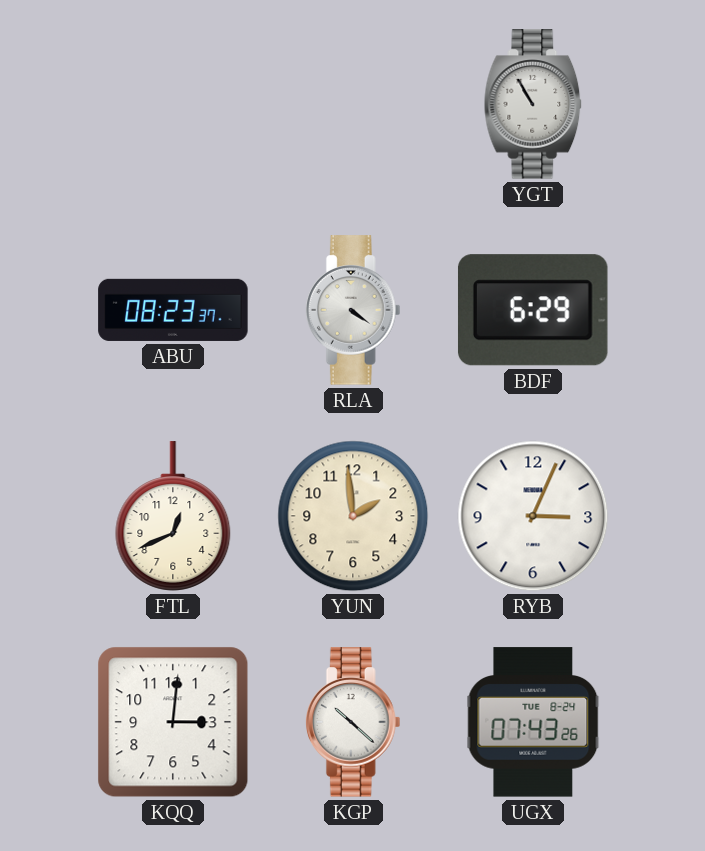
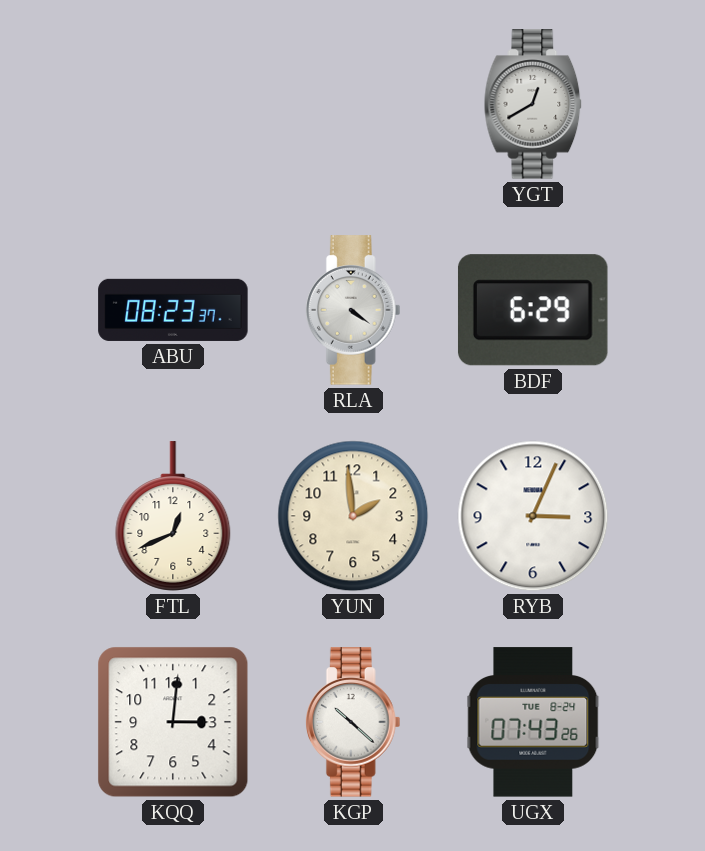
YGT: 10:55 -> 12:40 (533, 104)
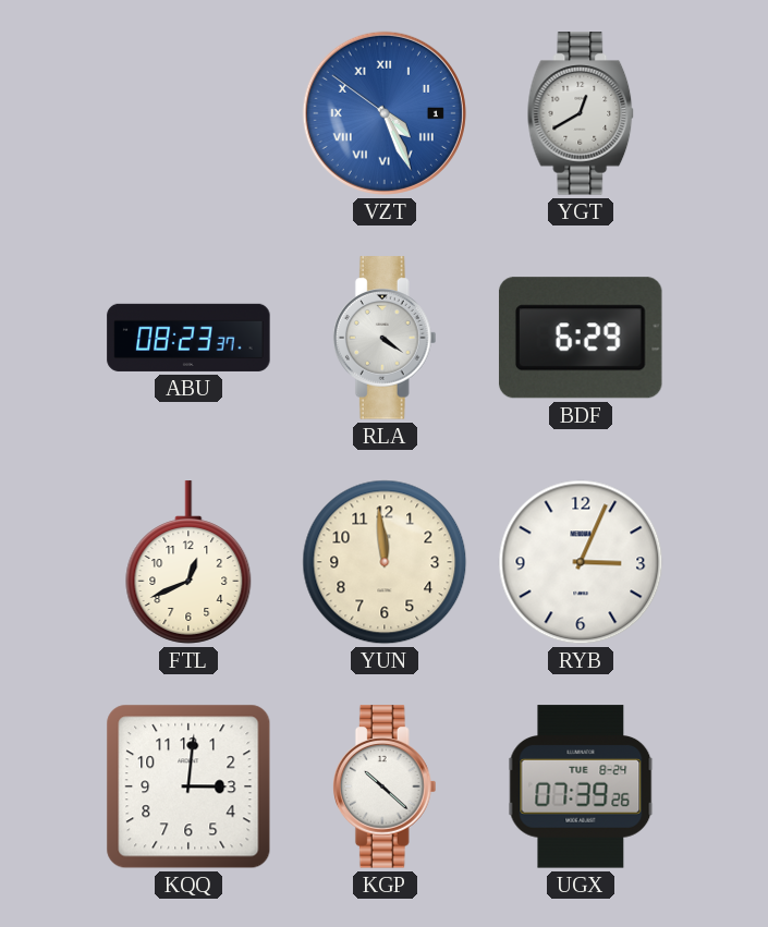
VZT: none -> 4:25 (385, 113)
YUN: 1:59 -> 11:59 (385, 562)
UGX: 07:43 -> 07:39 (581, 786)
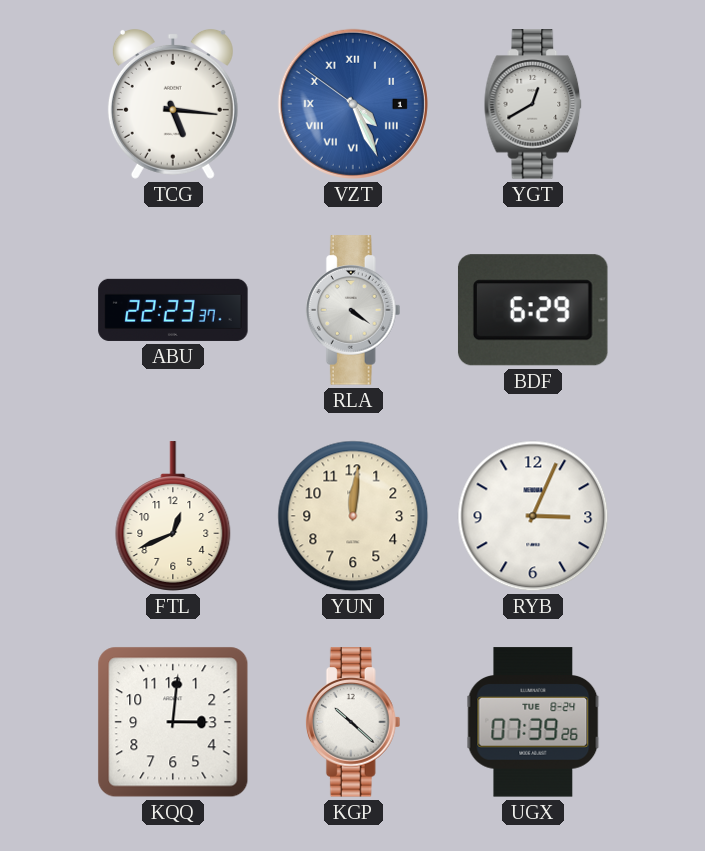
TCG: none -> 5:16 (173, 104)
ABU: 08:23 -> 22:23 (173, 310)
YUN: 11:59 -> 12:01 (353, 516)
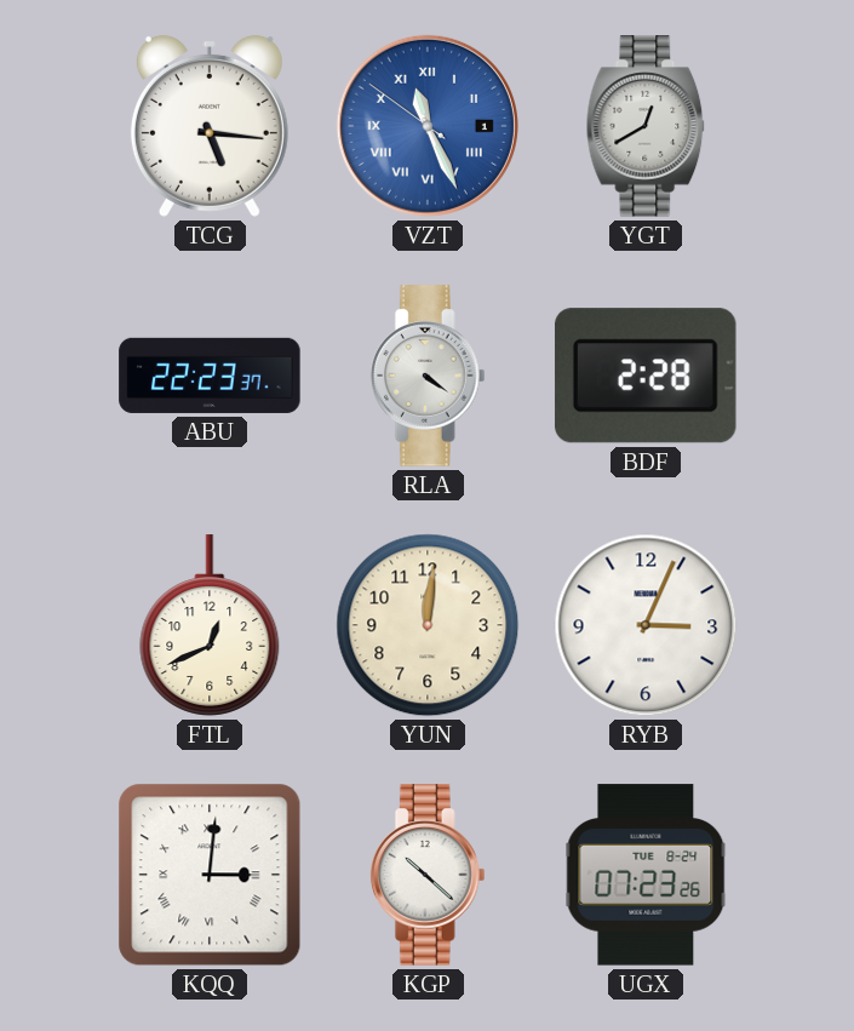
VZT: 4:25 -> 11:25 (428, 126)
BDF: 6:29 -> 2:28 (646, 376)
KQQ numerals: Arabic -> Roman (210, 875)
UGX: 07:39 -> 07:23 (646, 875)
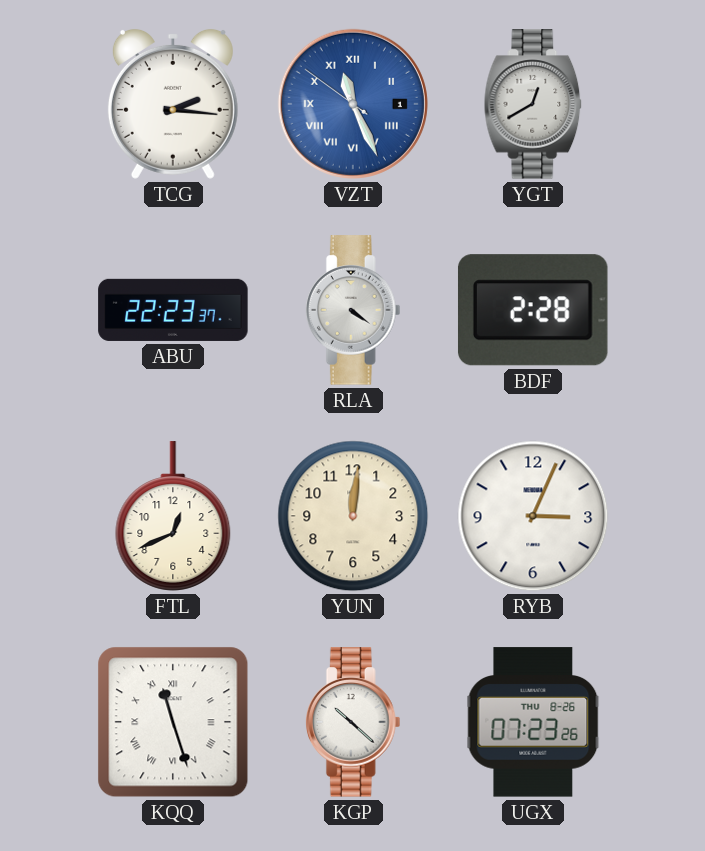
TCG: 5:16 -> 2:16 (173, 104)
KQQ: 3:01 -> 11:27 (173, 722)
UGX date: TUE 8-24 -> THU 8-26 (533, 722)
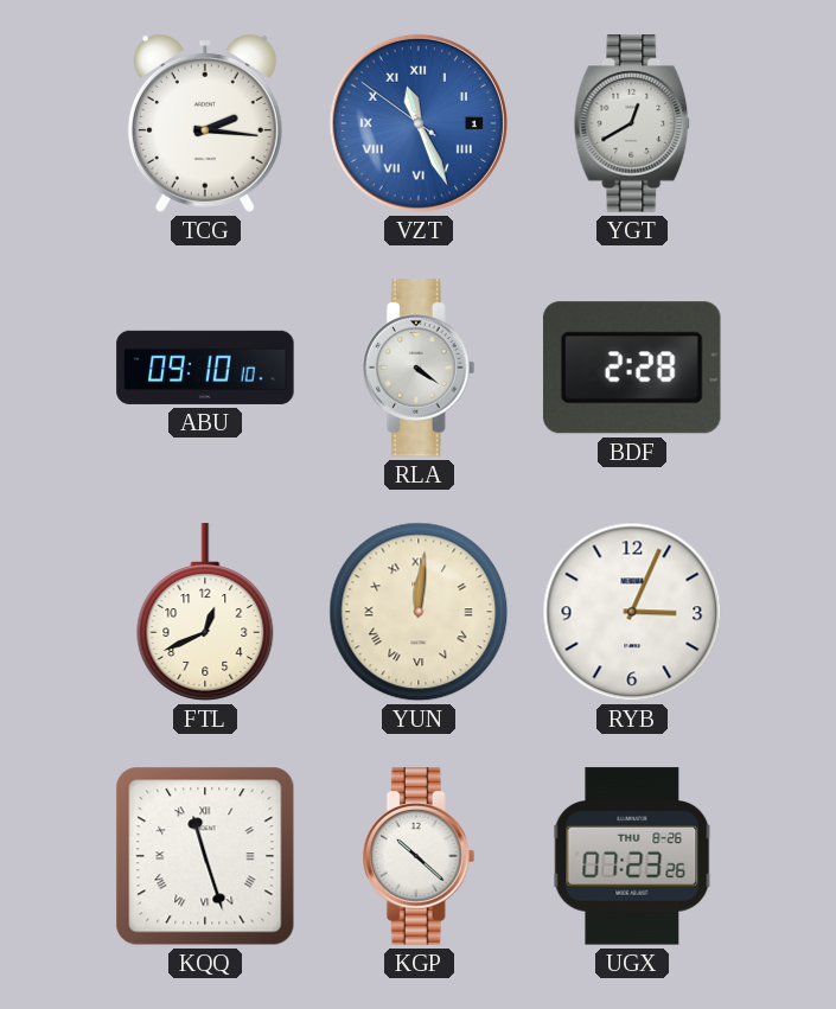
ABU: 22:23 -> 09:10 (205, 368)
YUN numerals: Arabic -> Roman (419, 612)
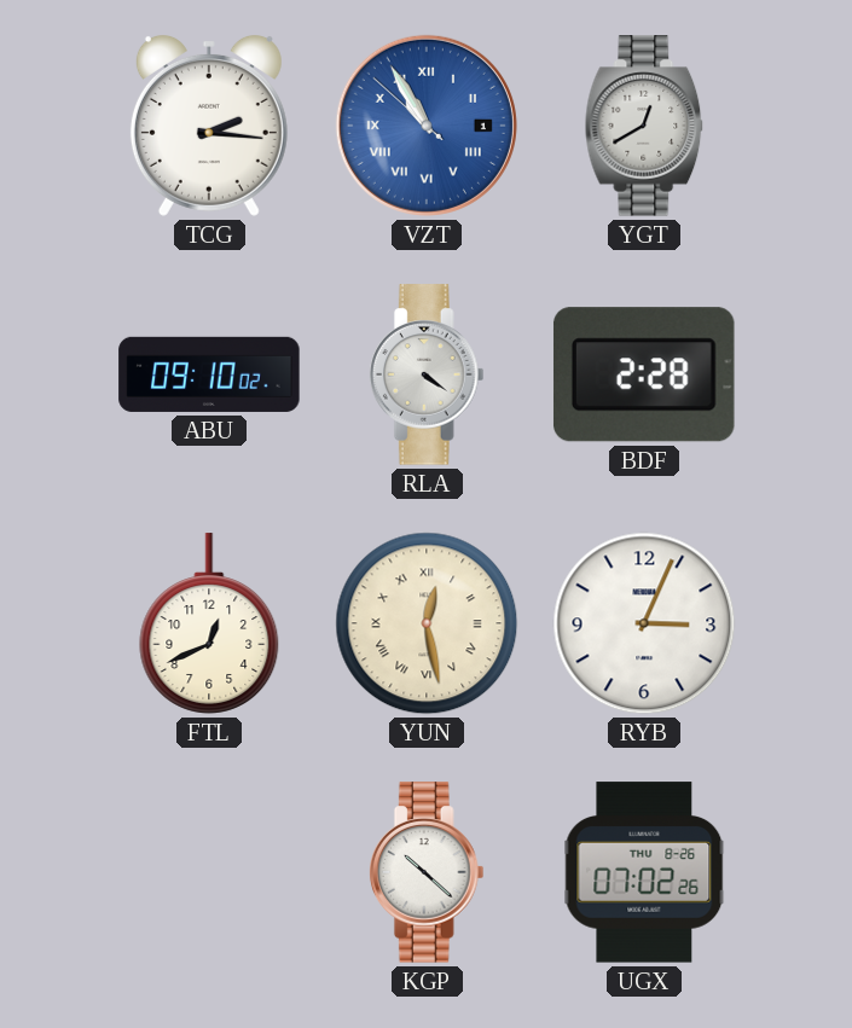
VZT: 11:25 -> 10:54 (427, 126)
ABU: 09:10:10 -> 09:10:02 (209, 374)
YUN: 12:01 -> 12:28 (427, 623)
KQQ: 11:27 -> none (205, 856)
UGX: 07:23 -> 07:02 (644, 872)
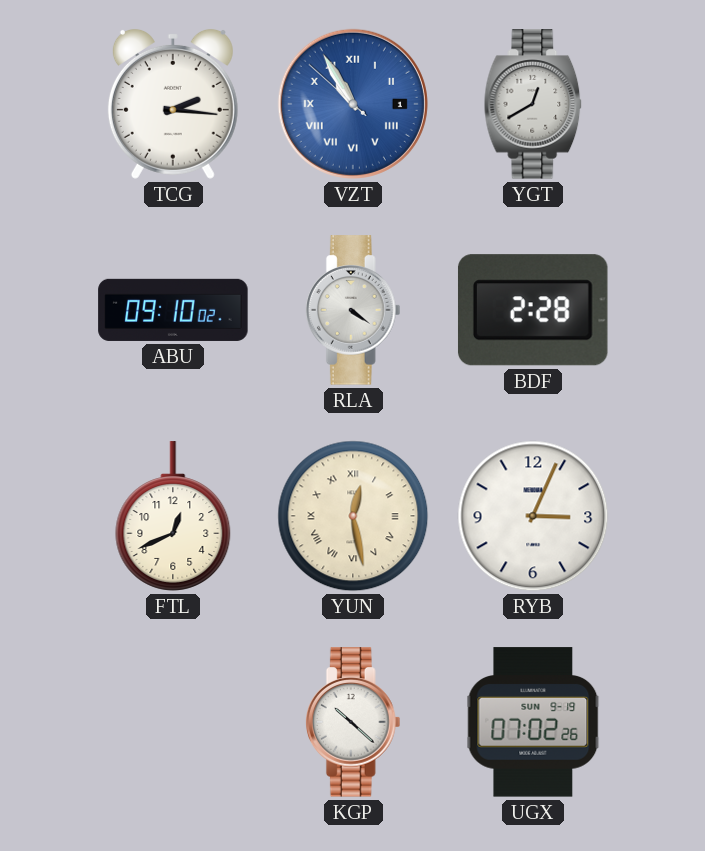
UGX date: THU 8-26 -> SUN 9-19 (533, 722)
